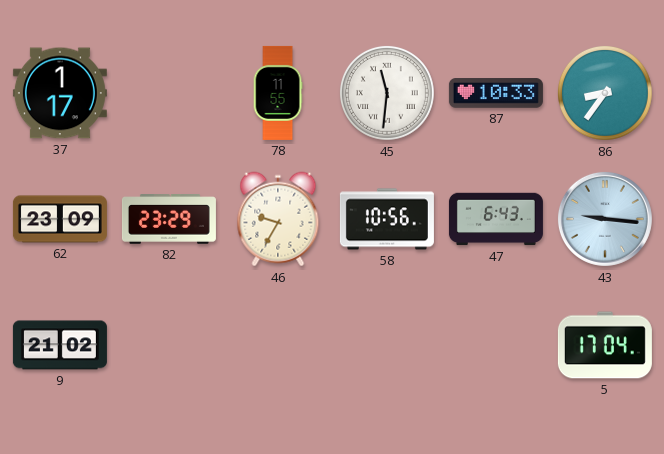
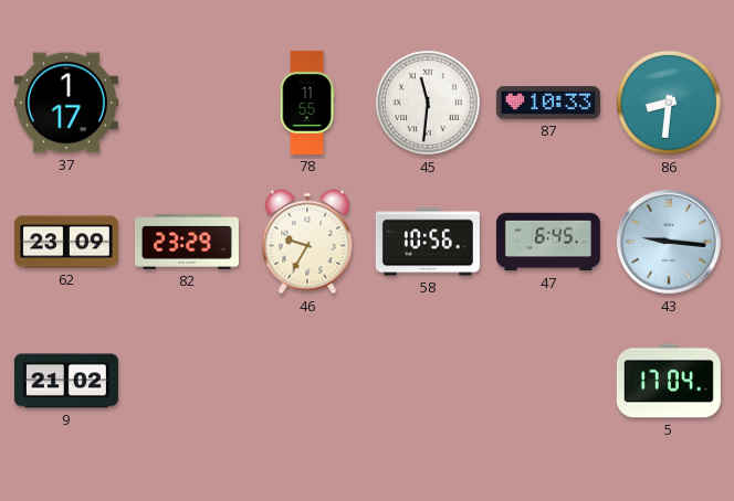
86: 8:36 -> 8:31 (669, 103)
47: 6:43 -> 6:45 (548, 242)
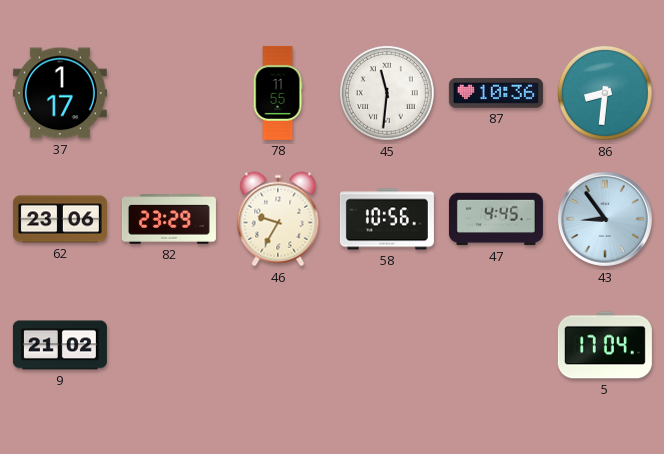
87: 10:33 -> 10:36 (496, 93)
62: 23:09 -> 23:06 (60, 219)
47: 6:45 -> 4:45 (496, 219)
43: 9:16 -> 8:54 (605, 219)
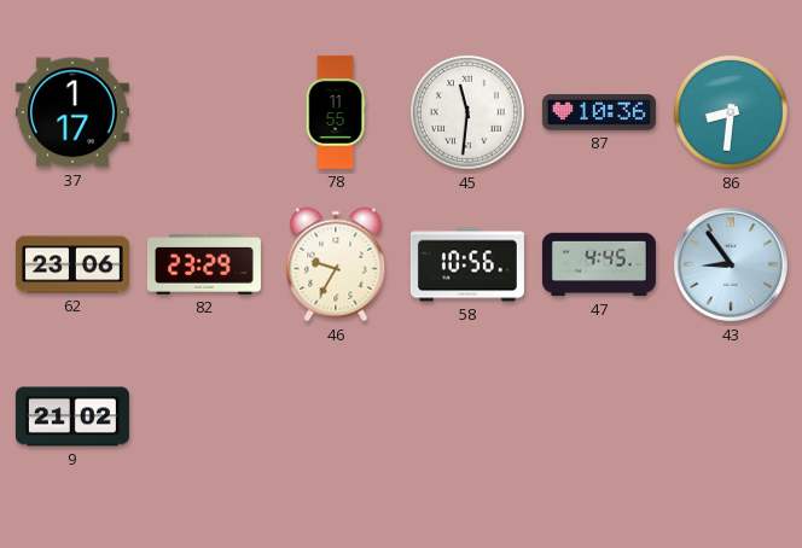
5: 17:04 -> none (605, 345)
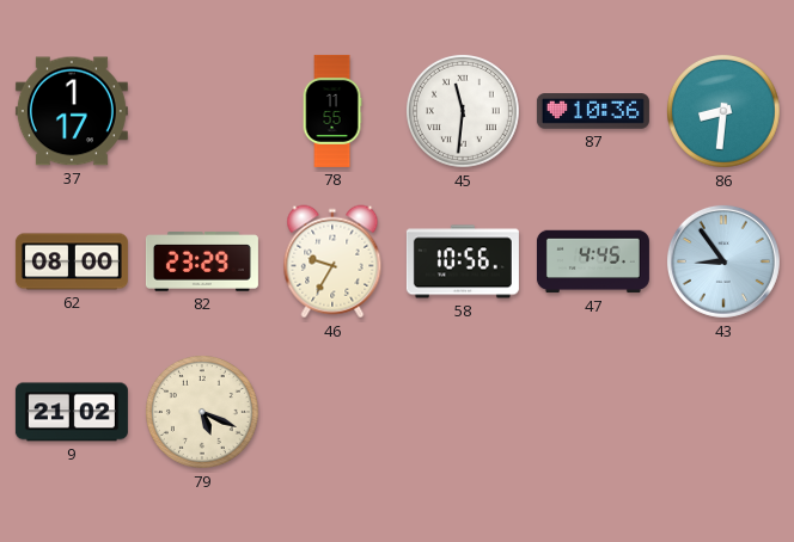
62: 23:06 -> 08:00 (72, 261)
79: none -> 5:19 (202, 412)
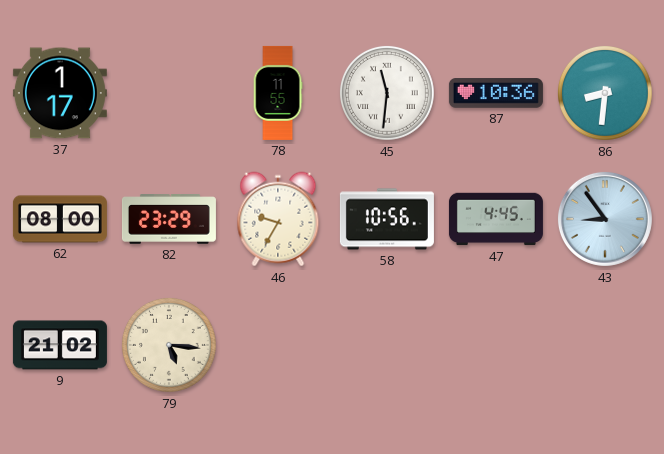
79: 5:19 -> 5:16 (169, 345)
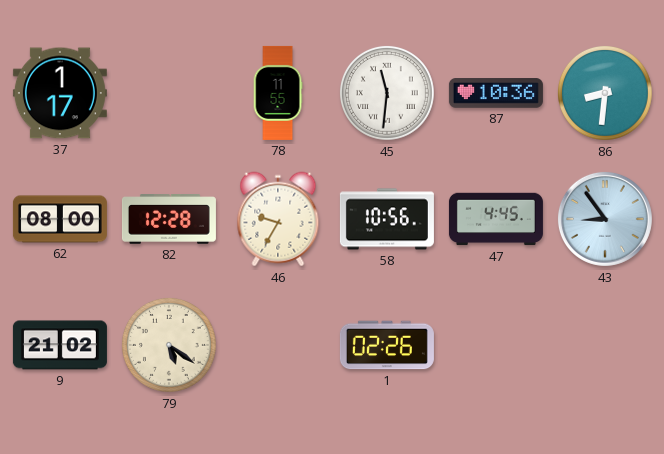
82: 23:29 -> 12:28 (169, 220)
79: 5:16 -> 5:21 (169, 345)
1: none -> 02:26 (387, 345)
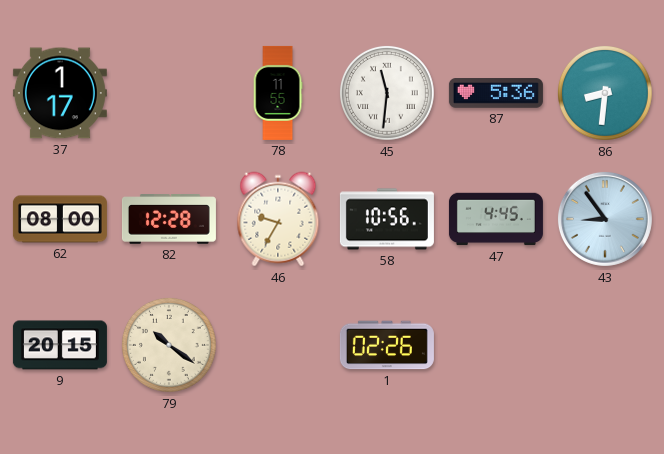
87: 10:36 -> 5:36 (496, 93)
9: 21:02 -> 20:15 (60, 345)
79: 5:21 -> 10:21 (169, 345)
